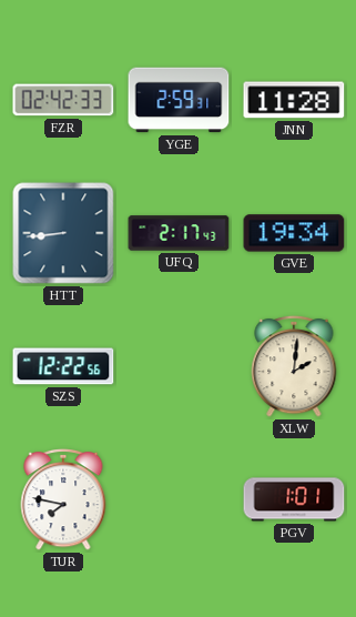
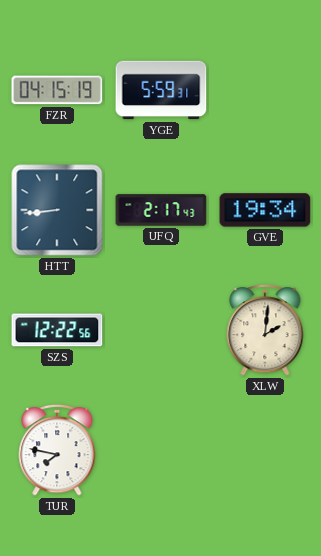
FZR: 02:42 -> 04:15 (57, 90)
YGE: 2:59 -> 5:59 (161, 90)
JNN: 11:28 -> none (294, 100)
PGV: 1:01 -> none (294, 499)
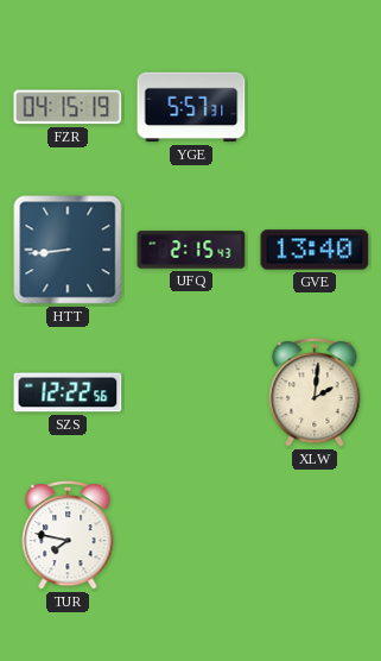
YGE: 5:59 -> 5:57 (191, 107)
UFQ: 2:17 -> 2:15 (191, 250)
GVE: 19:34 -> 13:40 (315, 250)
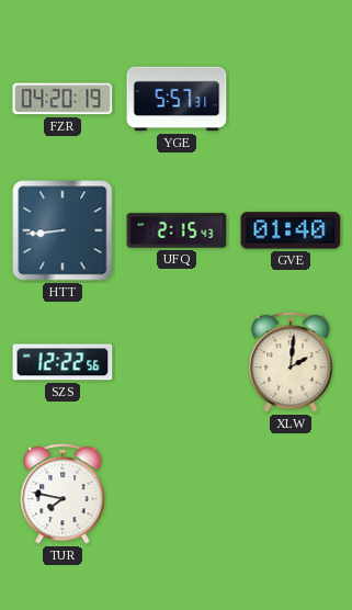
FZR: 04:15 -> 04:20 (63, 99)
GVE: 13:40 -> 01:40 (291, 230)
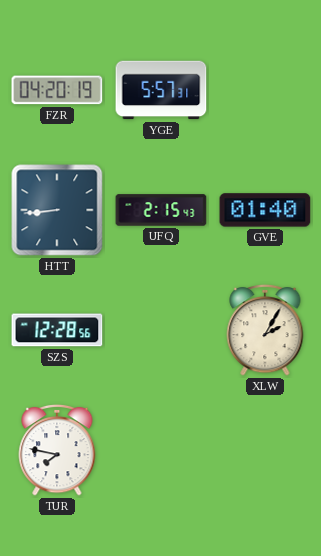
SZS: 12:22 -> 12:28 (57, 330)
XLW: 2:01 -> 2:05 (265, 330)
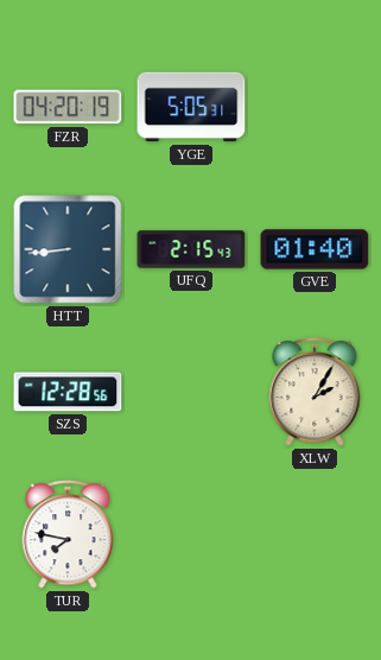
YGE: 5:57 -> 5:05 (191, 107)
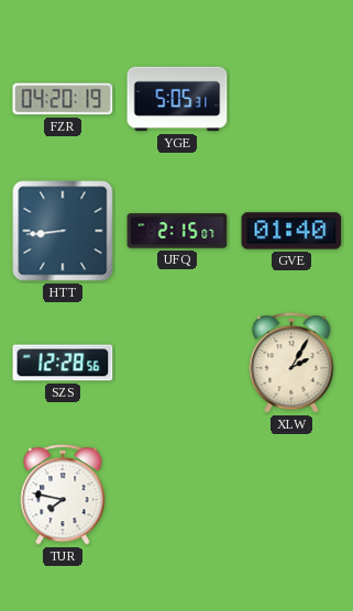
UFQ: 2:15:43 -> 2:15:07 (177, 231)
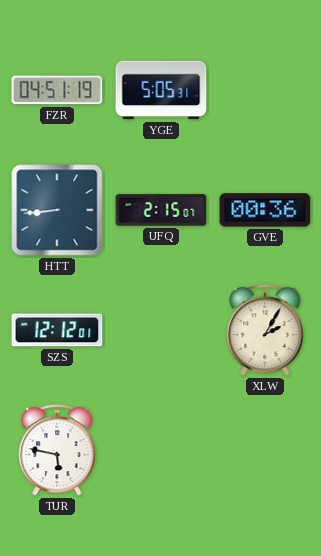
FZR: 04:20 -> 04:51 (57, 90)
GVE: 01:40 -> 00:36 (265, 210)
SZS: 12:28 -> 12:12 (57, 330)
TUR: 7:47 -> 5:47 (57, 450)
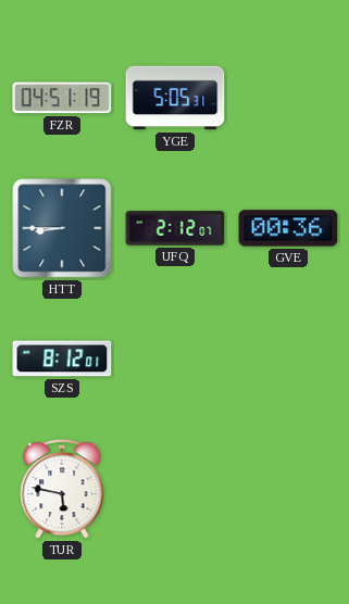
HTT: 8:44 -> 8:45 (62, 228)
UFQ: 2:15 -> 2:12 (175, 228)
SZS: 12:12 -> 8:12 (62, 358)
XLW: 2:05 -> none (265, 330)
